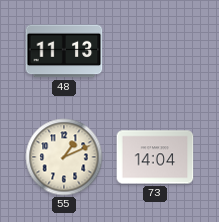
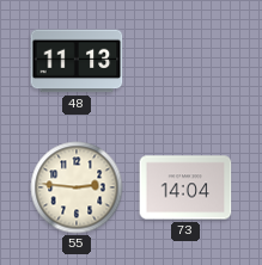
55: 1:11 -> 2:46 (77, 187)
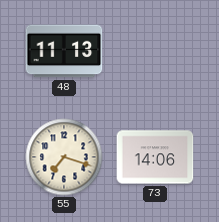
55: 2:46 -> 7:18 (64, 157)
73: 14:04 -> 14:06 (155, 157)
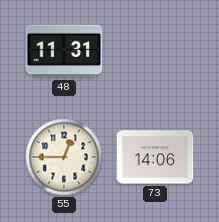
48: 11:13 -> 11:31 (64, 51)
55: 7:18 -> 12:45 (64, 157)
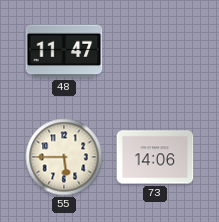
48: 11:31 -> 11:47 (64, 51)
55: 12:45 -> 5:45 (64, 157)
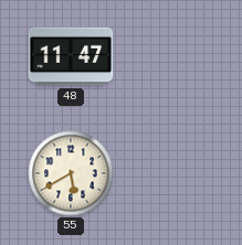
55: 5:45 -> 5:40 (71, 173)
73: 14:06 -> none (155, 157)
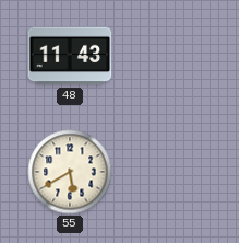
48: 11:47 -> 11:43 (70, 56)
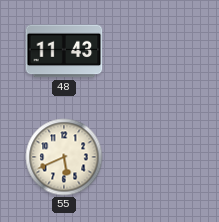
55: 5:40 -> 5:41 (64, 157)
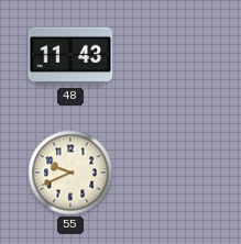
55: 5:41 -> 9:41 (70, 173)
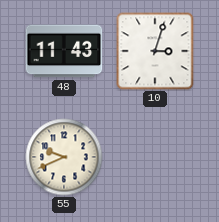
10: none -> 3:03 (155, 51)
